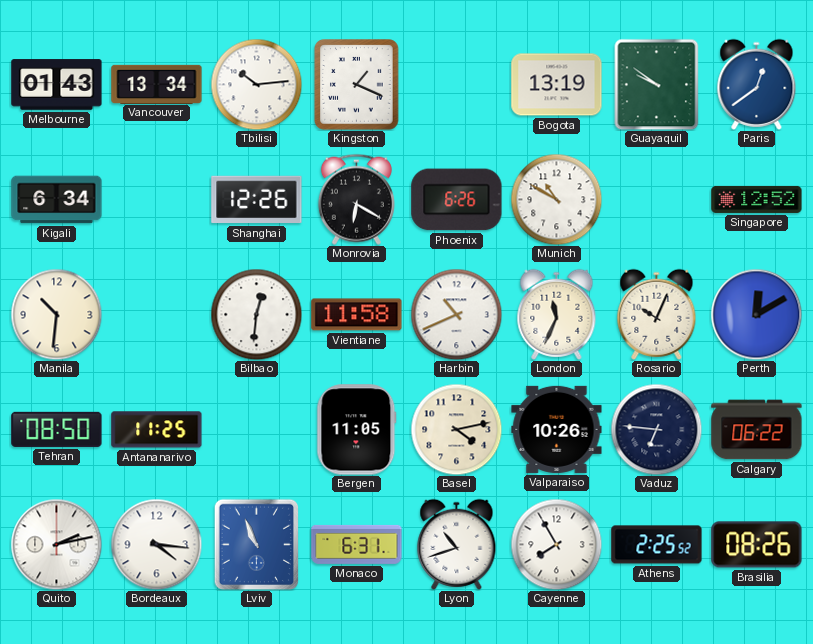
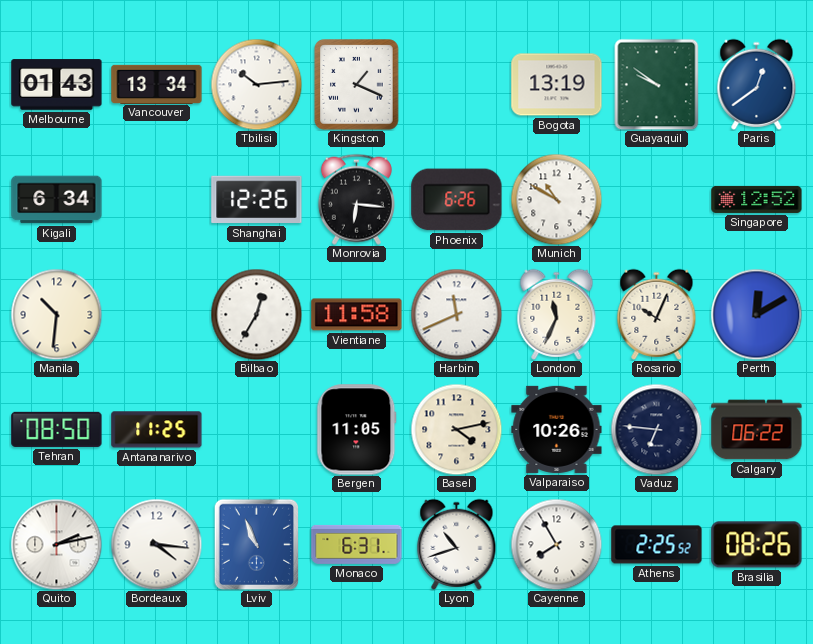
Monrovia: 6:20 -> 6:16 (356, 199)
Bilbao: 12:31 -> 12:35 (256, 314)
Harbin: 10:41 -> 11:41 (456, 314)
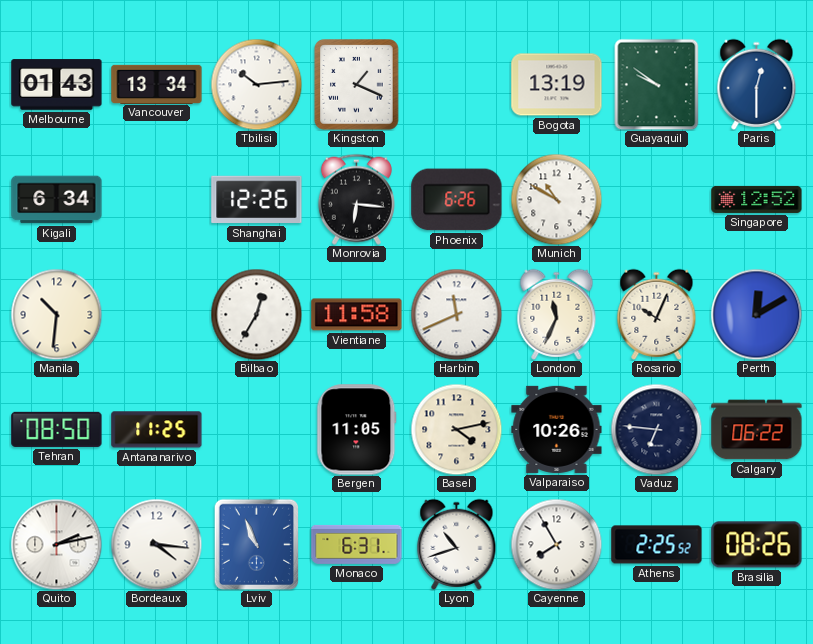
Paris: 12:39 -> 12:30 (757, 84)
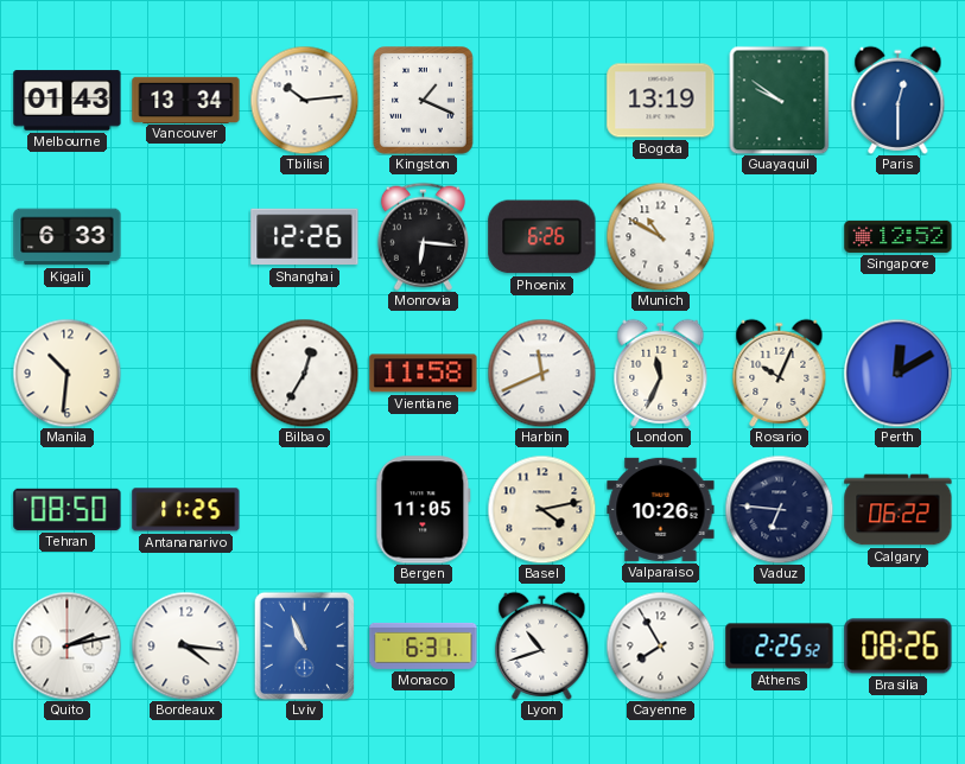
Kigali: 6:34 -> 6:33 (68, 237)
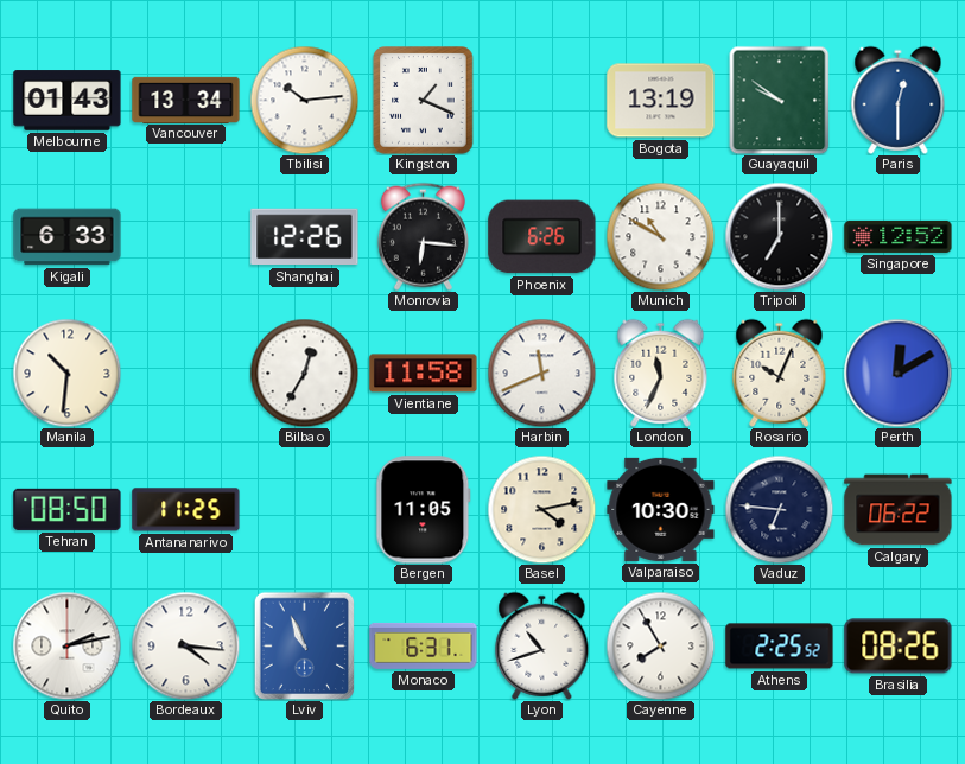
Tripoli: none -> 7:00 (779, 236)
Valparaiso: 10:26 -> 10:30 (661, 509)
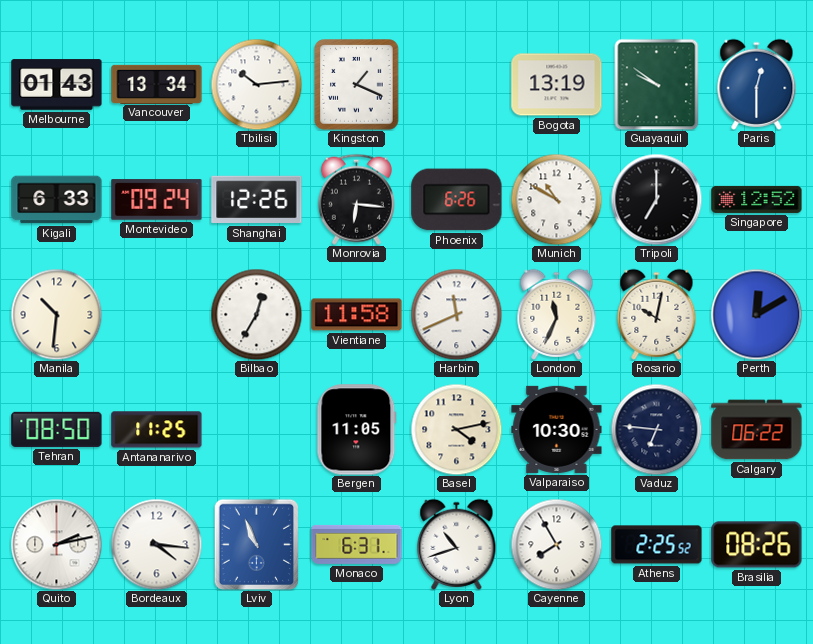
Montevideo: none -> 09:24 (157, 200)
Rosario: 10:04 -> 10:02 (657, 314)
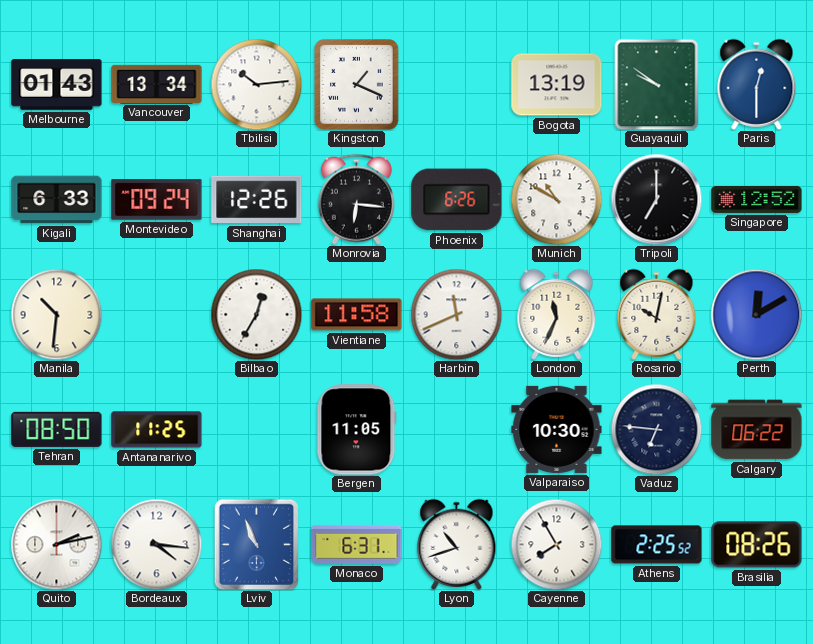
Basel: 4:13 -> none (456, 429)
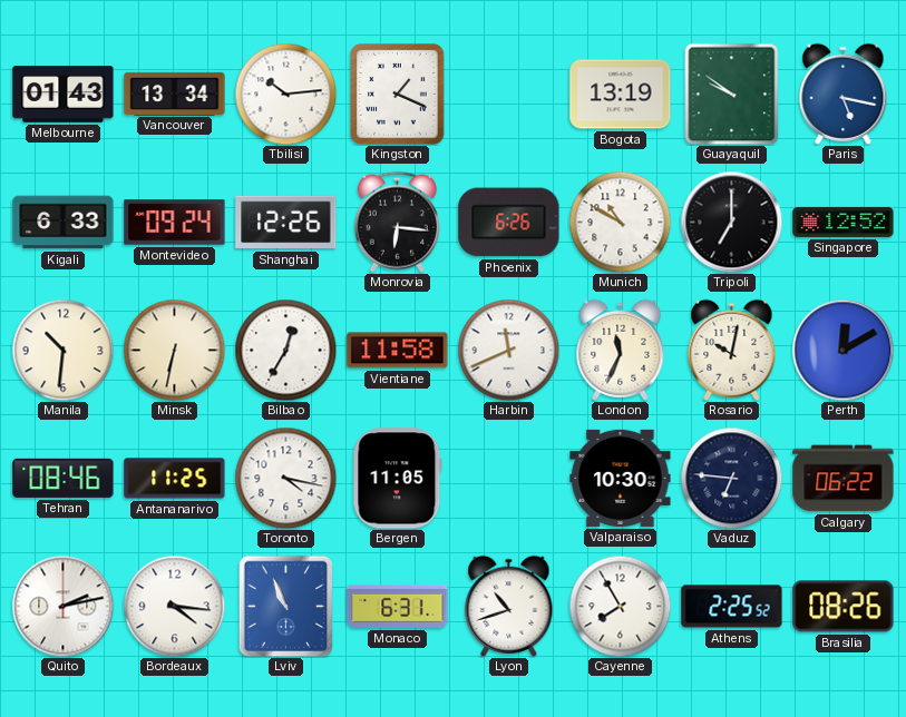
Paris: 12:30 -> 5:17 (844, 94)
Minsk: none -> 6:32 (174, 350)
Tehran: 08:50 -> 08:46 (64, 478)
Toronto: none -> 4:17 (285, 478)
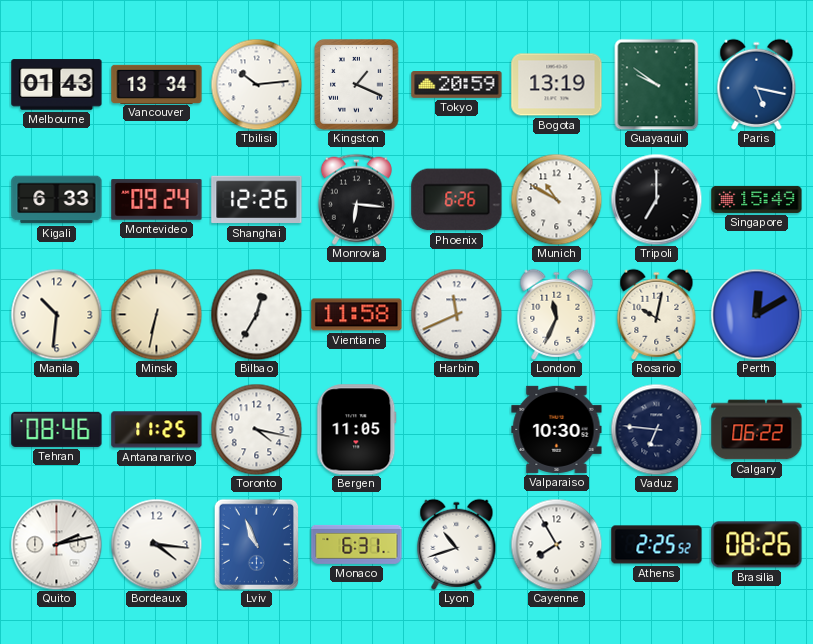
Tokyo: none -> 20:59 (457, 85)
Singapore: 12:52 -> 15:49 (757, 199)
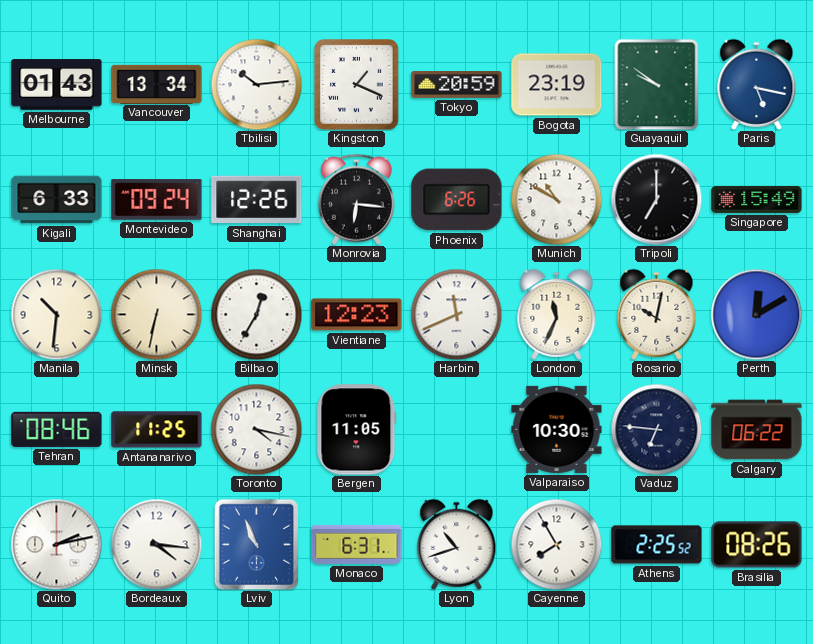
Bogota: 13:19 -> 23:19 (557, 85)
Vientiane: 11:58 -> 12:23 (357, 315)
